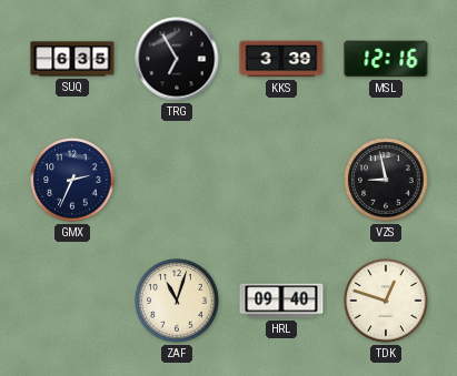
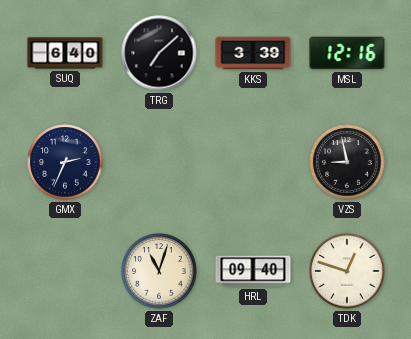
SUQ: 6:35 -> 6:40 (65, 53)
TRG: 6:55 -> 7:08 (159, 53)
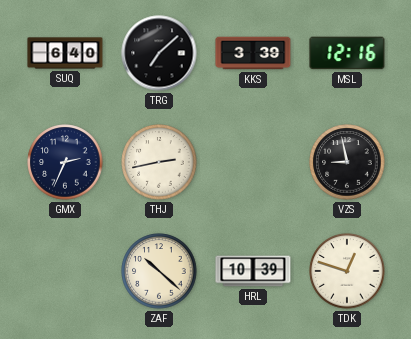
THJ: none -> 2:43 (159, 162)
ZAF: 11:03 -> 10:22 (159, 271)
HRL: 09:40 -> 10:39 (253, 271)
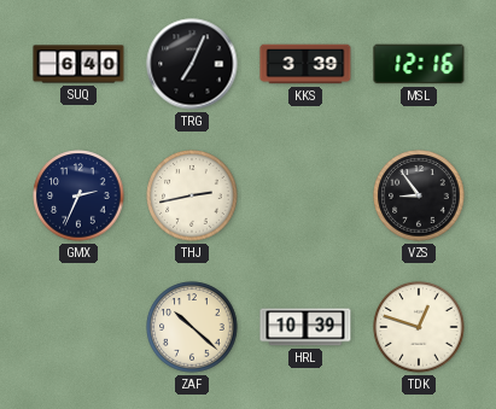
TRG: 7:08 -> 7:04 (192, 64)
VZS: 8:58 -> 8:54 (419, 195)
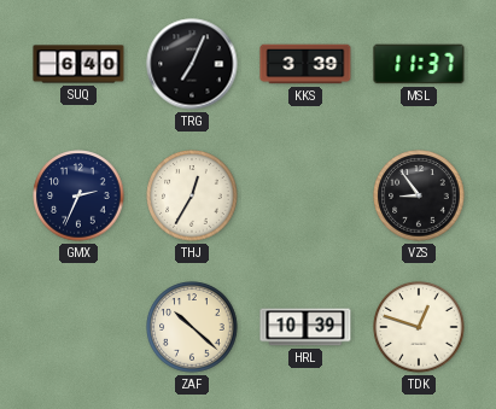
MSL: 12:16 -> 11:37 (419, 64)
THJ: 2:43 -> 12:35 (192, 195)
